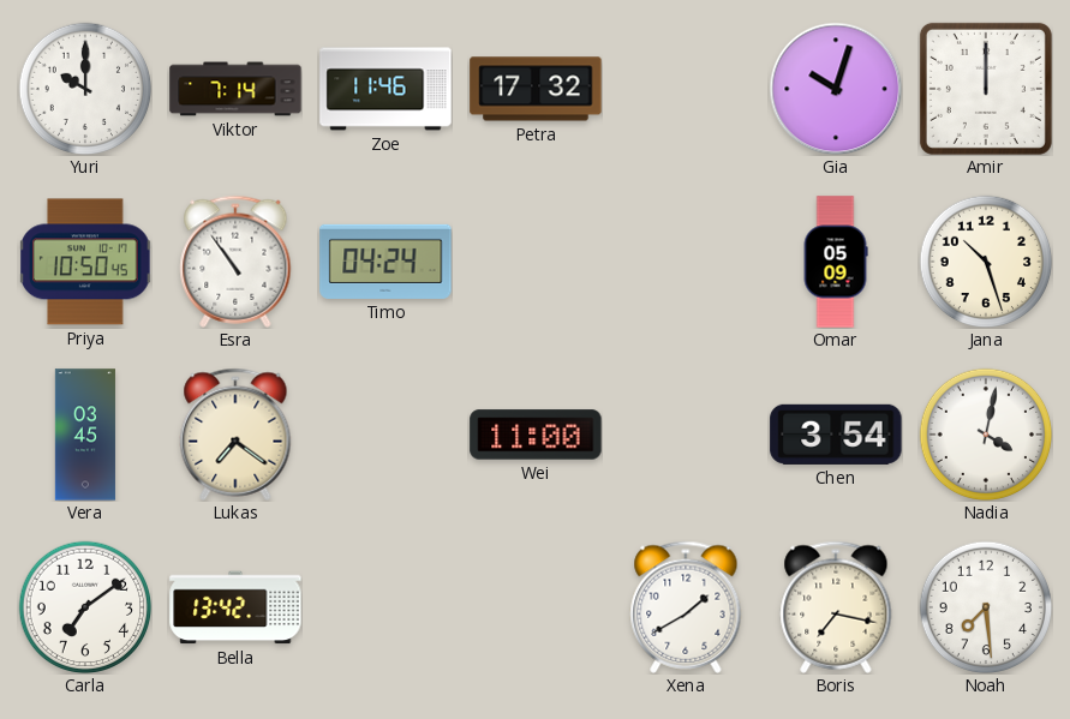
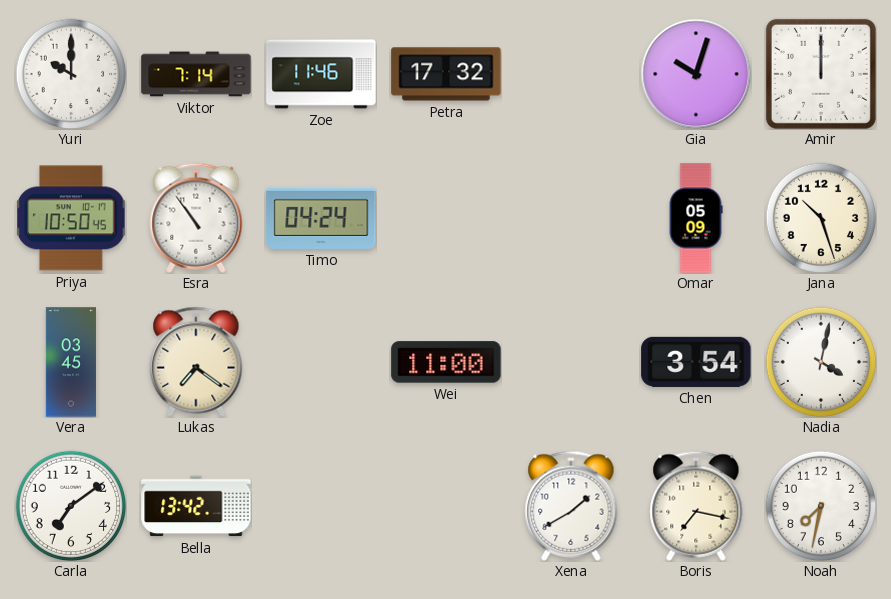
Noah: 7:29 -> 7:32 (821, 506)
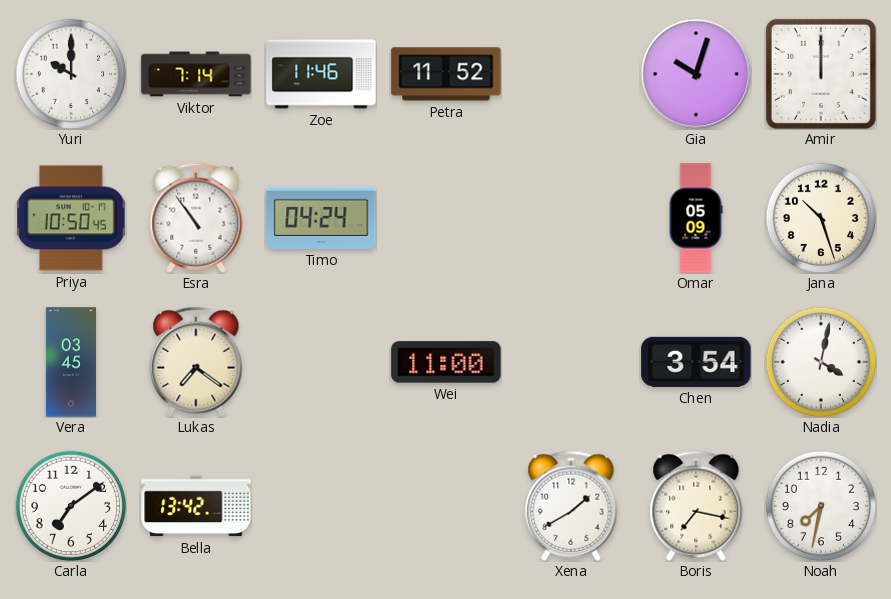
Petra: 17:32 -> 11:52 (446, 74)
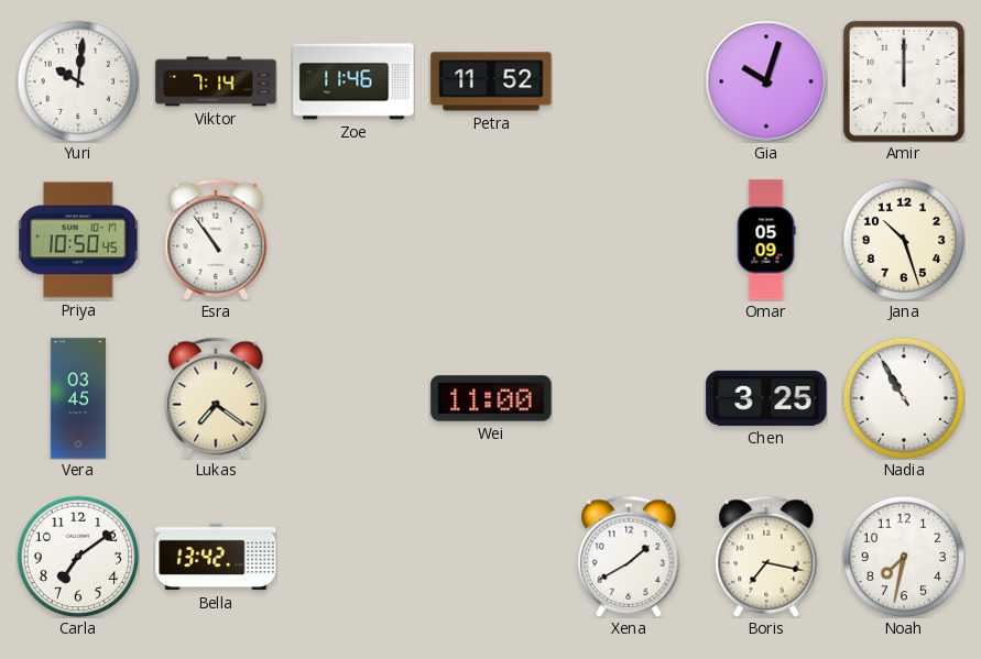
Yuri: 10:00 -> 10:01 (78, 81)
Timo: 04:24 -> none (321, 218)
Chen: 3:54 -> 3:25 (766, 398)
Nadia: 4:02 -> 10:55 (904, 398)
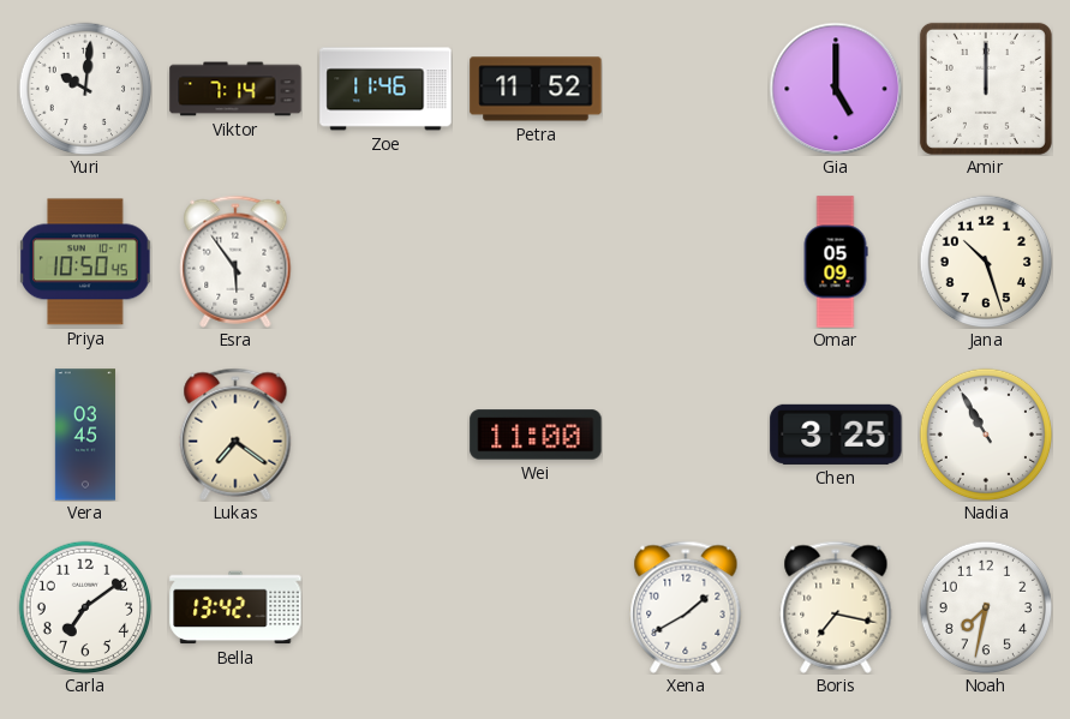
Gia: 10:03 -> 5:00 (836, 89)
Esra: 10:54 -> 5:54 (235, 262)
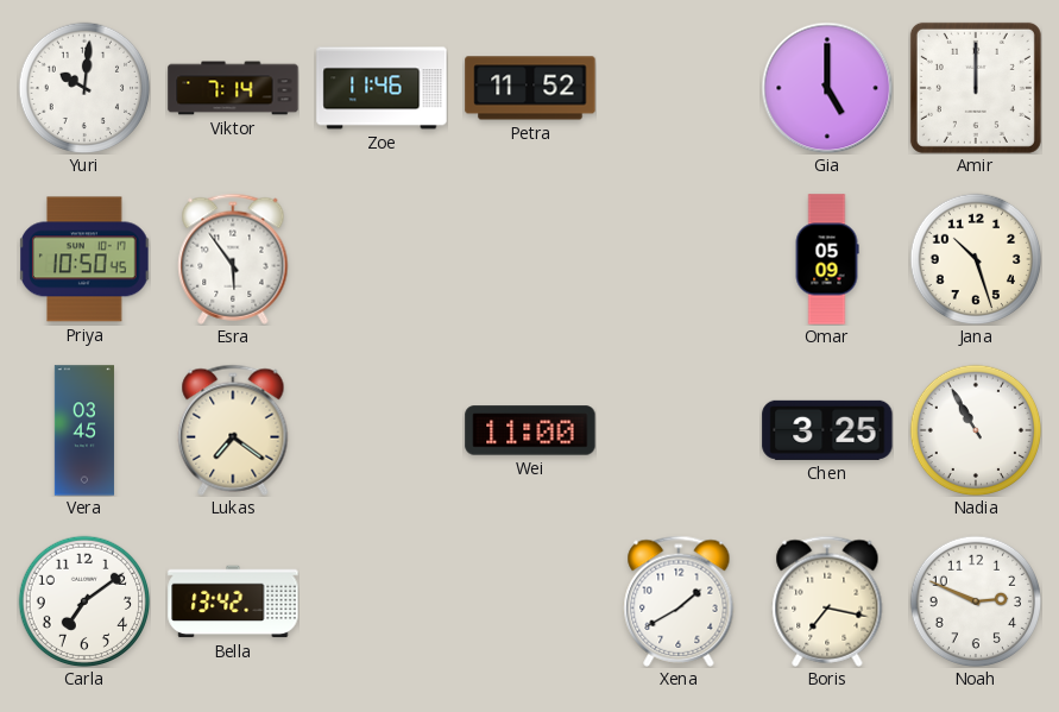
Noah: 7:32 -> 2:49 (976, 601)
